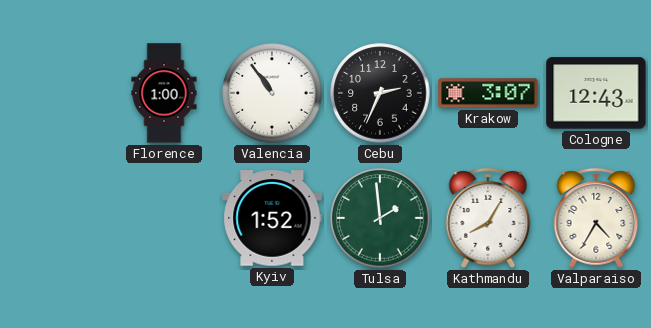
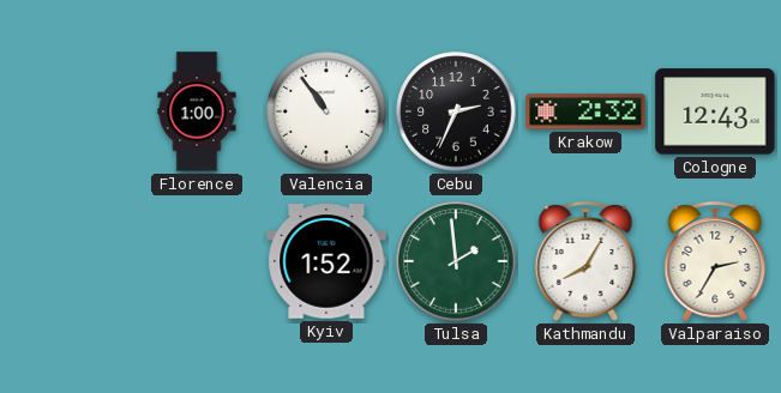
Krakow: 3:07 -> 2:32 (585, 111)
Valparaiso: 4:35 -> 2:35 (715, 261)
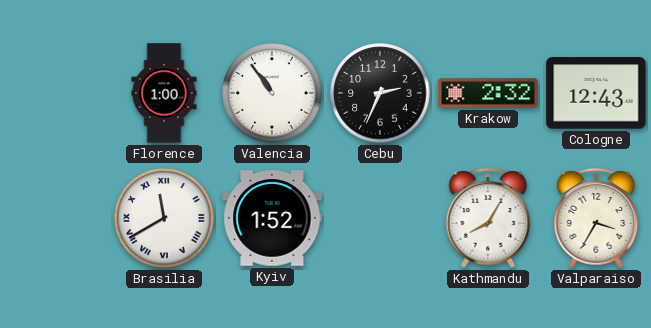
Brasilia: none -> 11:40 (164, 218)
Tulsa: 1:59 -> none (456, 261)
Valparaiso: 2:35 -> 3:35 (596, 218)
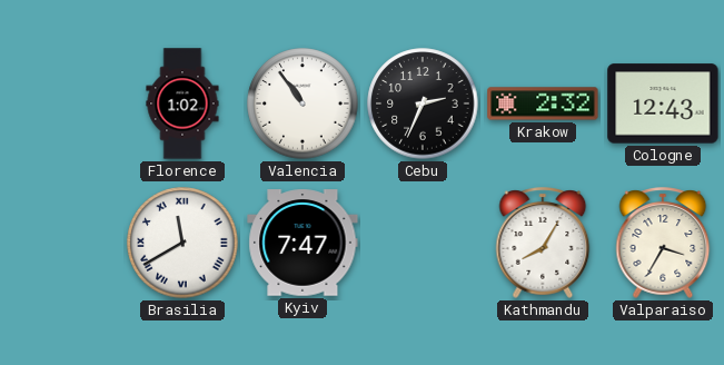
Florence: 1:00 -> 1:02 (182, 103)
Kyiv: 1:52 -> 7:47 (303, 243)
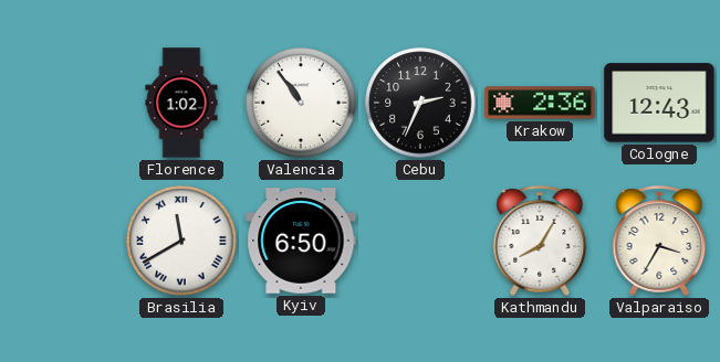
Krakow: 2:32 -> 2:36 (540, 103)
Kyiv: 7:47 -> 6:50 (301, 241)
